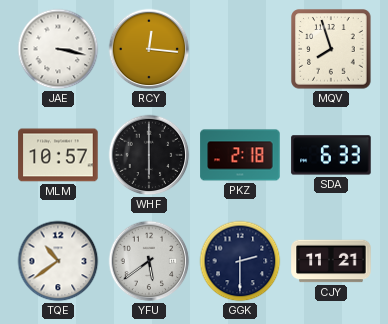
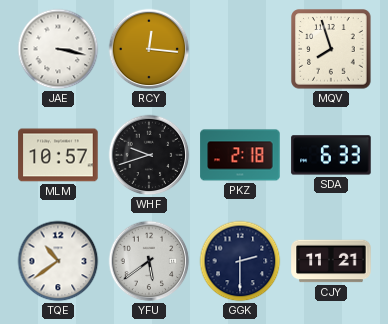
WHF: 6:00 -> 9:42 (149, 155)
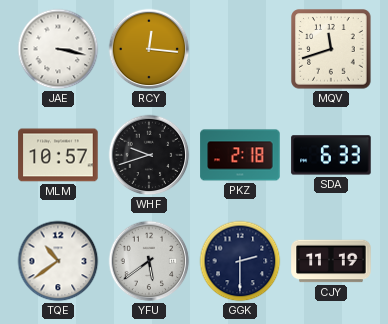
MQV: 7:57 -> 11:42 (331, 49)
CJY: 11:21 -> 11:19 (331, 261)
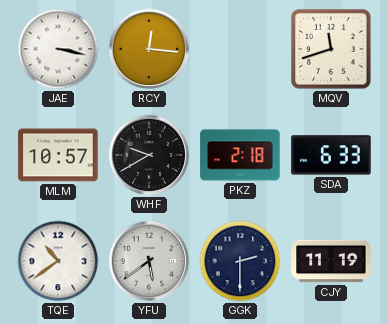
WHF: 9:42 -> 9:40 (149, 155)
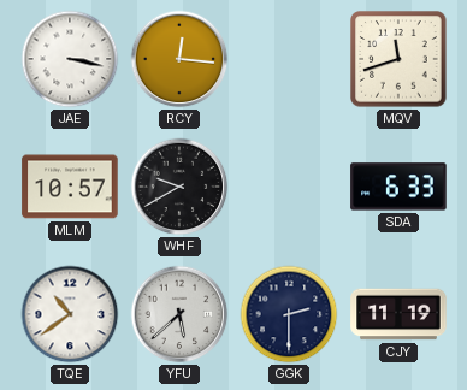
PKZ: 2:18 -> none (240, 155)
YFU: 5:39 -> 5:38 (179, 314)
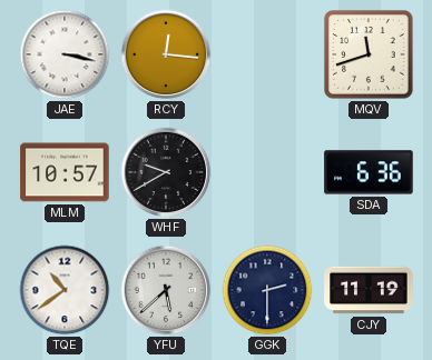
SDA: 6:33 -> 6:36 (369, 172)
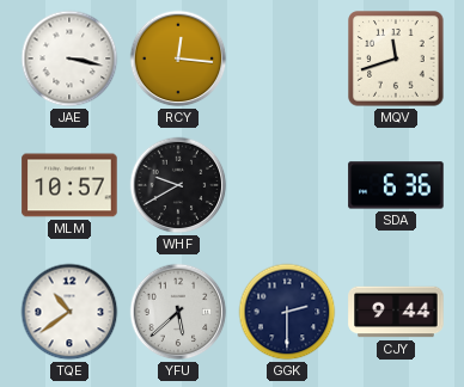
CJY: 11:19 -> 9:44 (396, 312)
